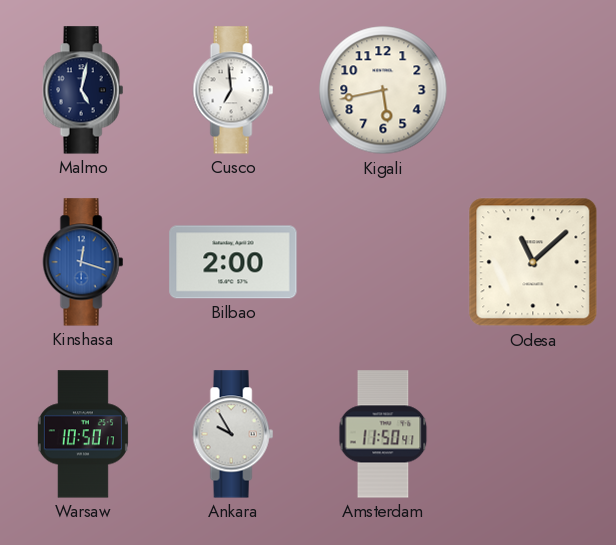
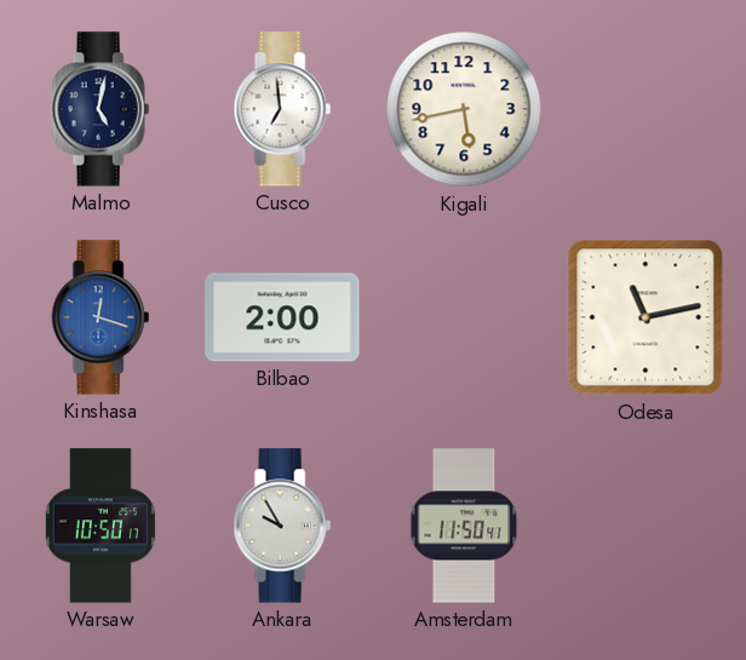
Odesa: 11:08 -> 11:13 (645, 317)
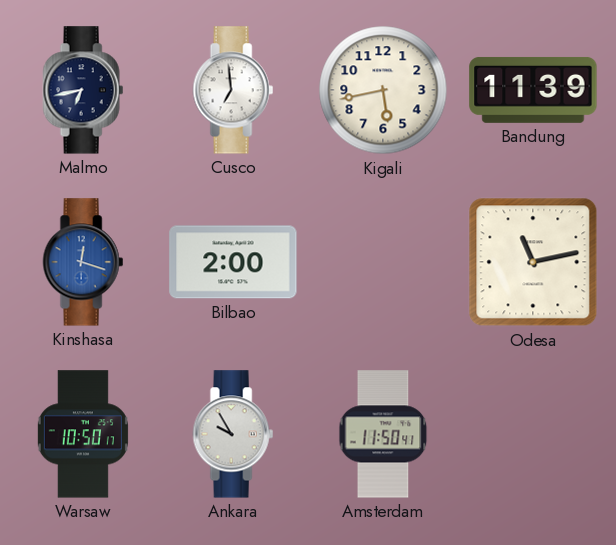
Malmo: 5:02 -> 6:43 (83, 90)
Bandung: none -> 11:39 (533, 90)
